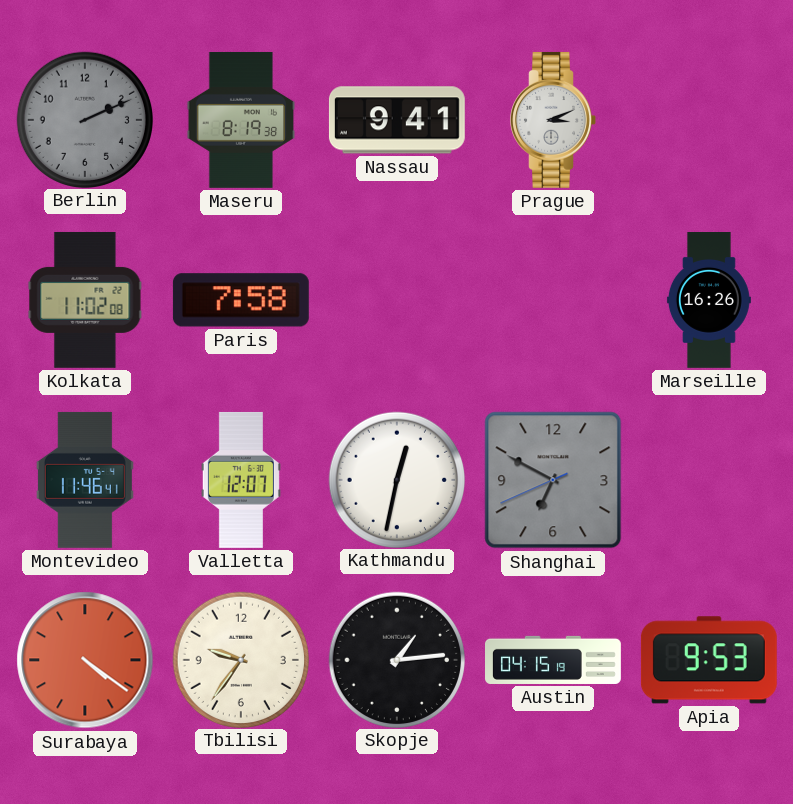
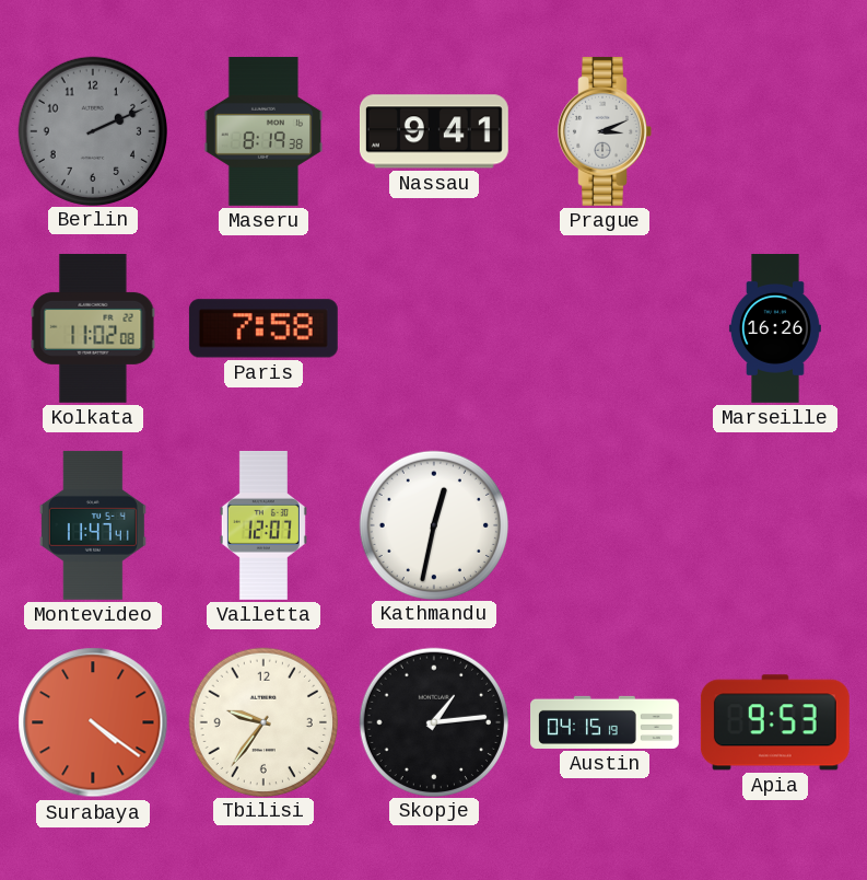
Montevideo: 11:46 -> 11:47 (93, 525)
Shanghai: 6:49 -> none (553, 480)
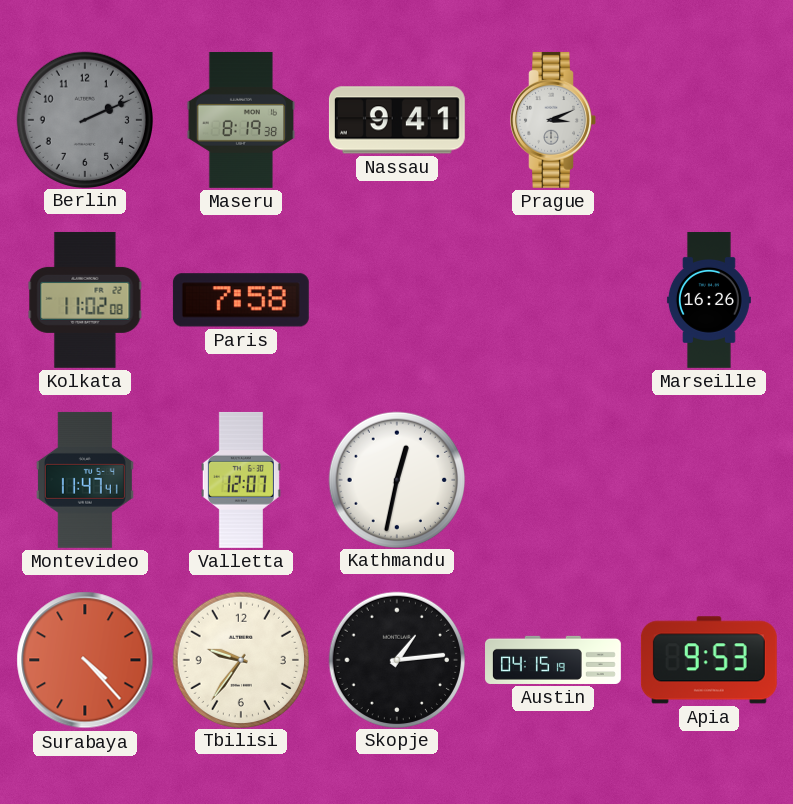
Surabaya: 4:21 -> 4:23 (85, 660)
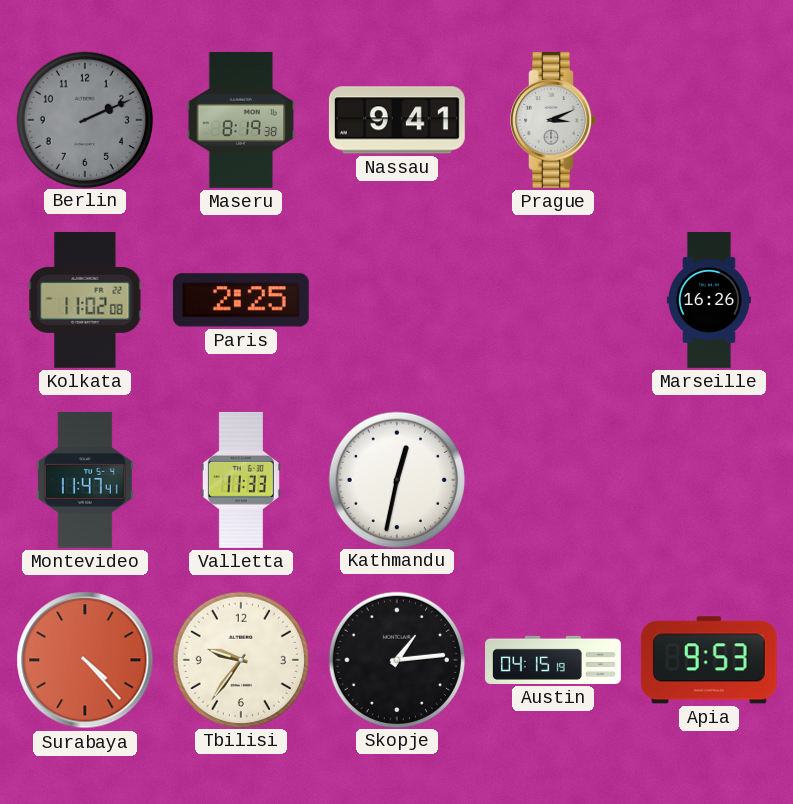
Paris: 7:58 -> 2:25 (241, 300)
Valletta: 12:07 -> 11:33 (241, 480)
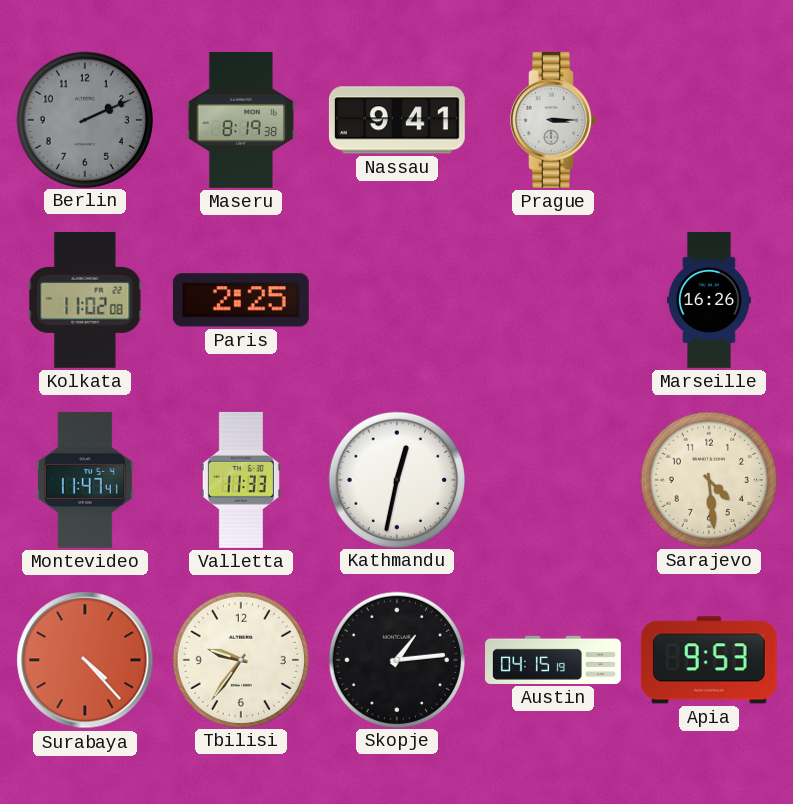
Prague: 3:11 -> 3:15 (553, 120)
Sarajevo: none -> 4:29 (708, 479)
